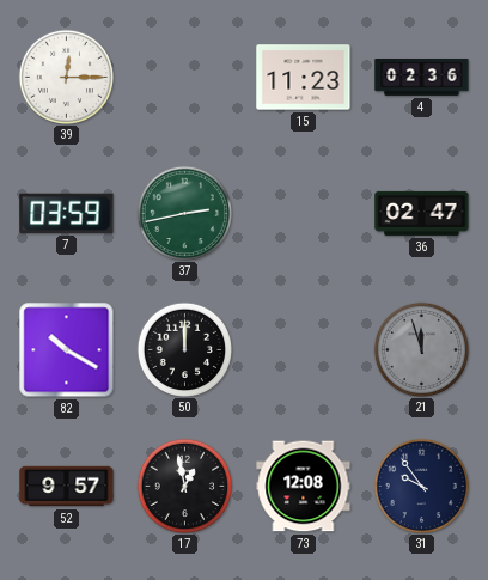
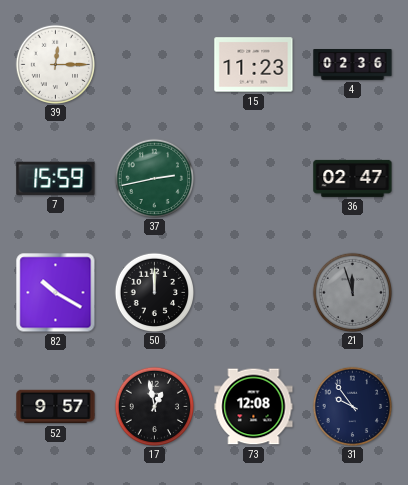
7: 03:59 -> 15:59 (56, 178)
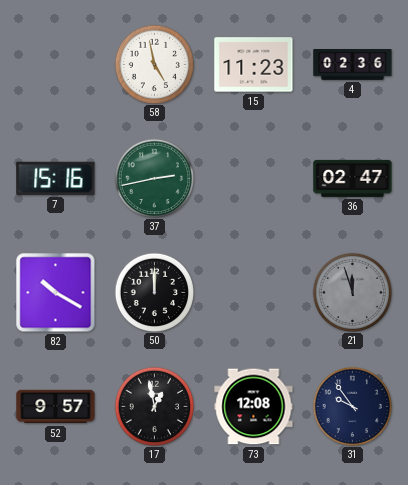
39: 12:15 -> none (55, 64)
58: none -> 4:58 (154, 64)
7: 15:59 -> 15:16 (56, 178)
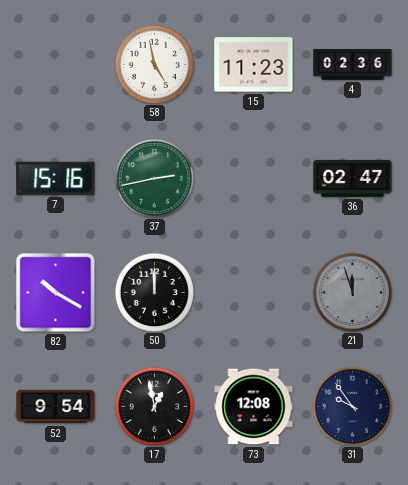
52: 9:57 -> 9:54 (56, 407)
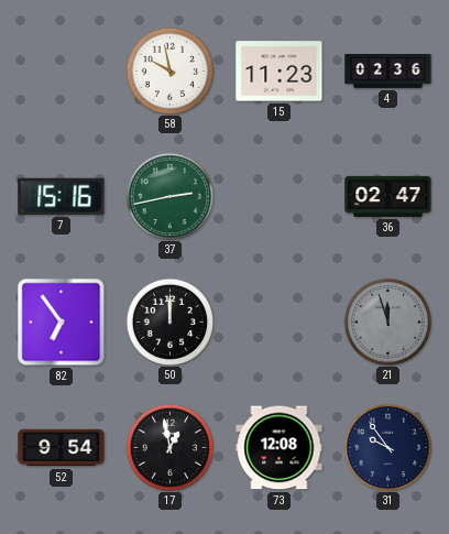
58: 4:58 -> 9:58 (169, 70)
82: 10:20 -> 6:54 (62, 323)
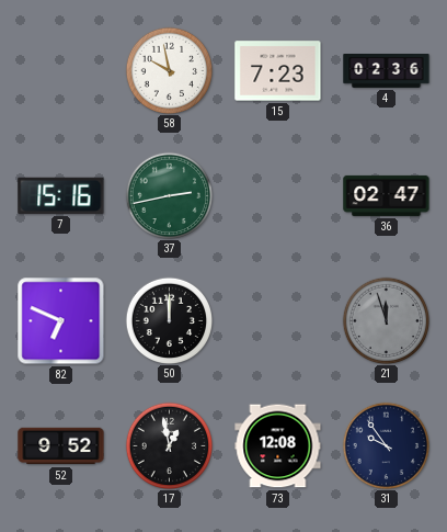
15: 11:23 -> 7:23 (278, 71)
82: 6:54 -> 6:49 (61, 321)
52: 9:54 -> 9:52 (61, 446)
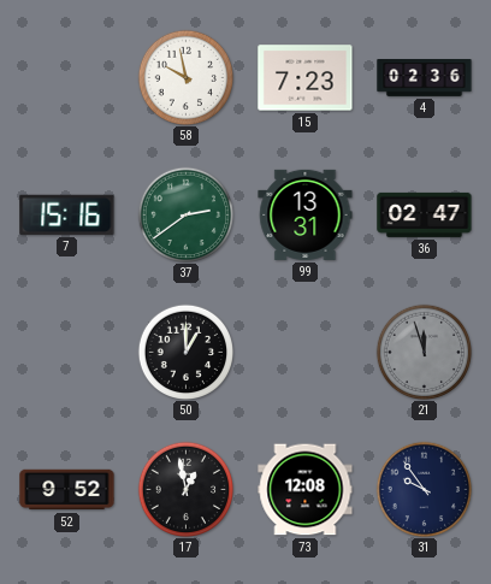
37: 2:43 -> 2:39 (185, 214)
99: none -> 13:31 (306, 214)
82: 6:49 -> none (61, 321)
50: 12:00 -> 1:00 (185, 352)
